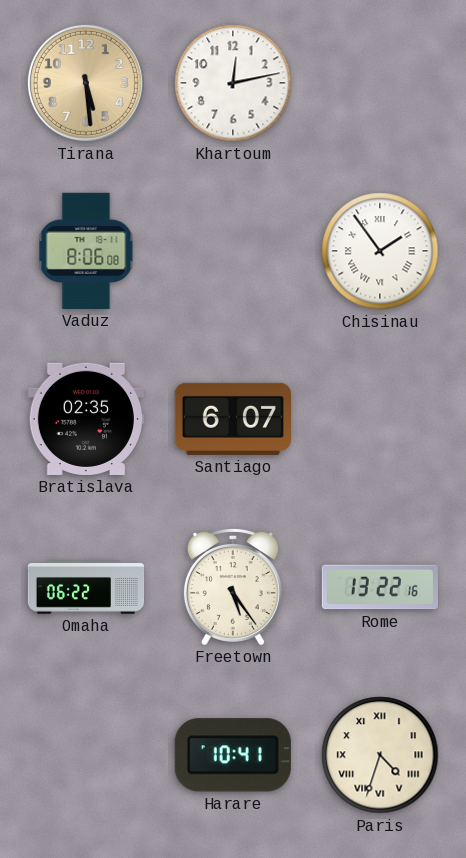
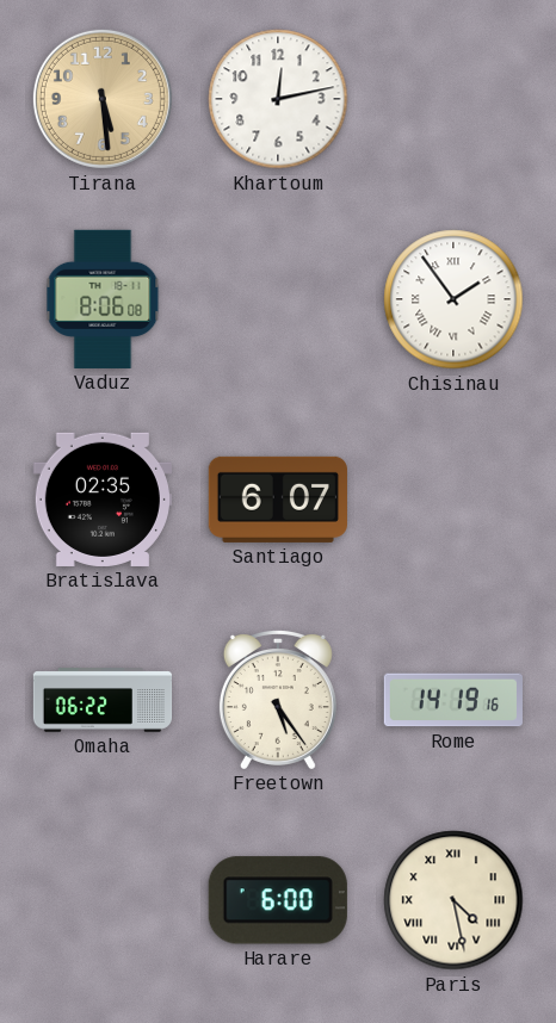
Rome: 13:22 -> 14:19 (453, 700)
Harare: 10:41 -> 6:00 (278, 900)
Paris: 4:33 -> 4:28 (453, 900)
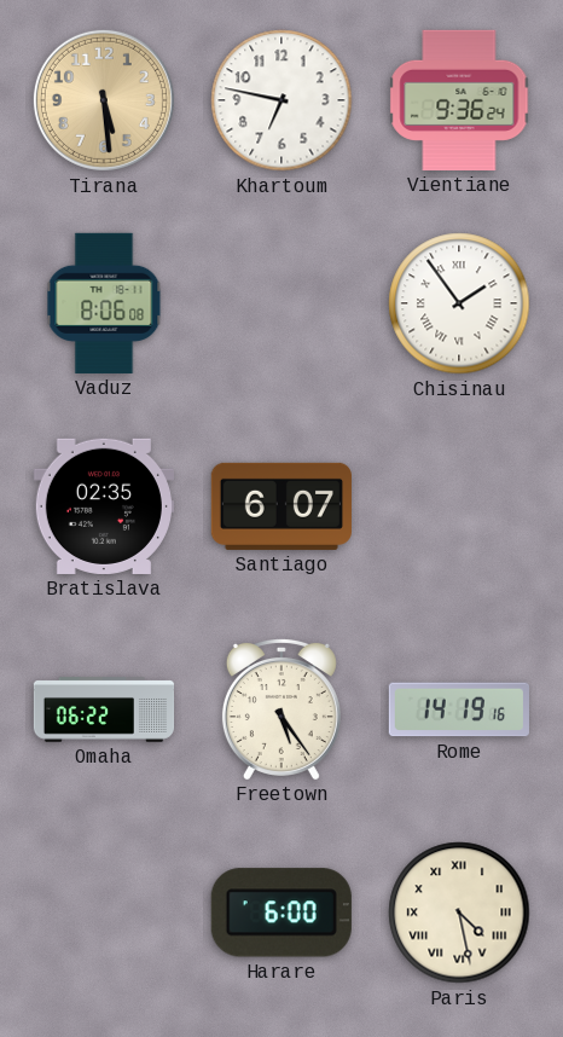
Khartoum: 12:13 -> 6:47 (281, 100)
Vientiane: none -> 9:36 (459, 100)
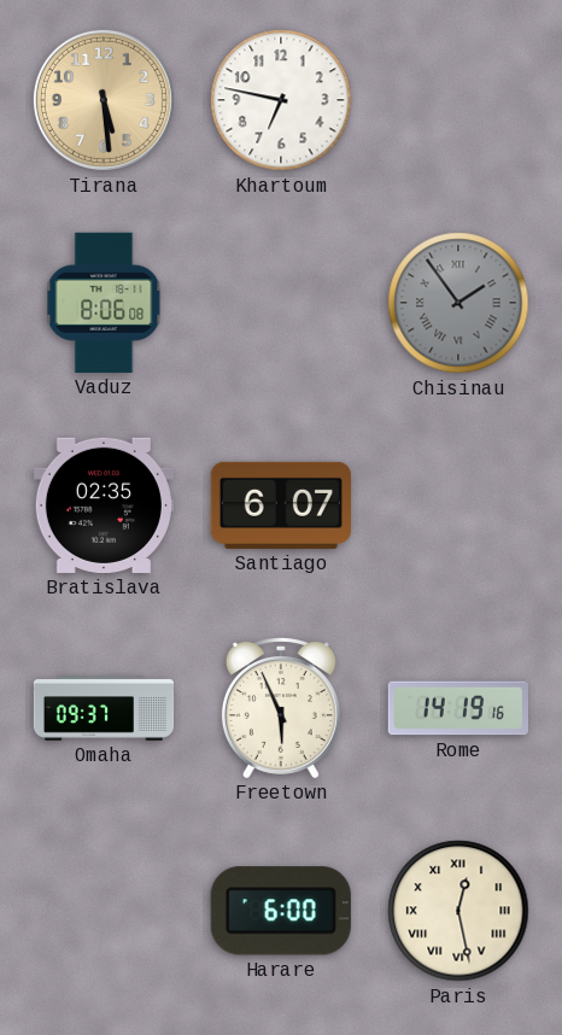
Vientiane: 9:36 -> none (459, 100)
Chisinau dial: white -> grey (458, 303)
Omaha: 06:22 -> 09:37 (104, 708)
Freetown: 5:24 -> 5:56 (281, 707)
Paris: 4:28 -> 12:28 (458, 911)
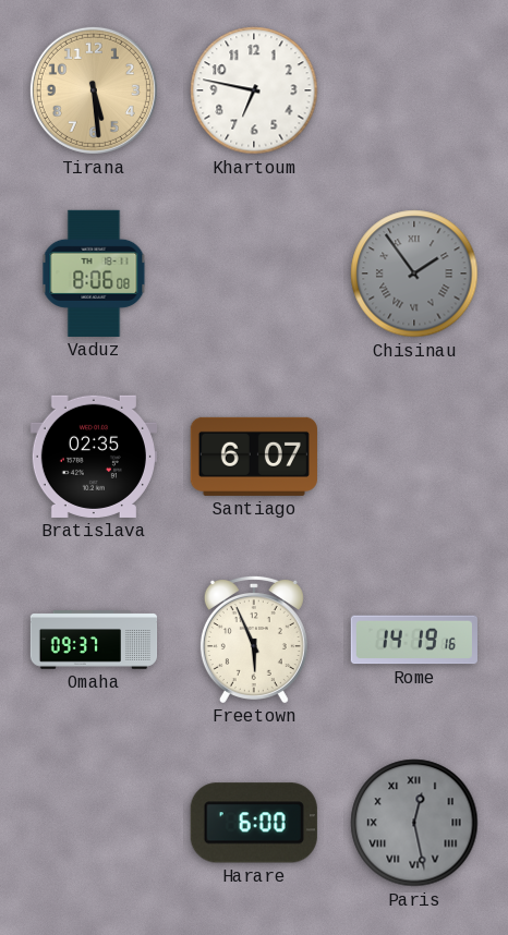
Paris dial: cream -> grey (414, 823)
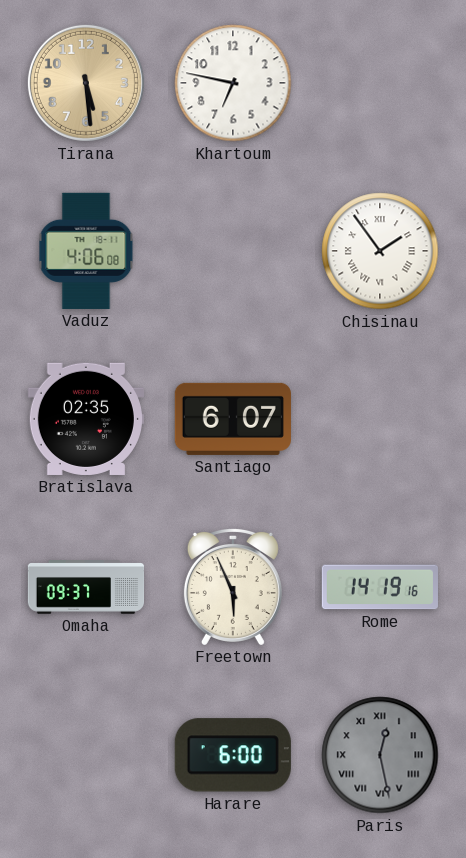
Vaduz: 8:06 -> 4:06 (86, 251)
Chisinau dial: grey -> white (380, 251)
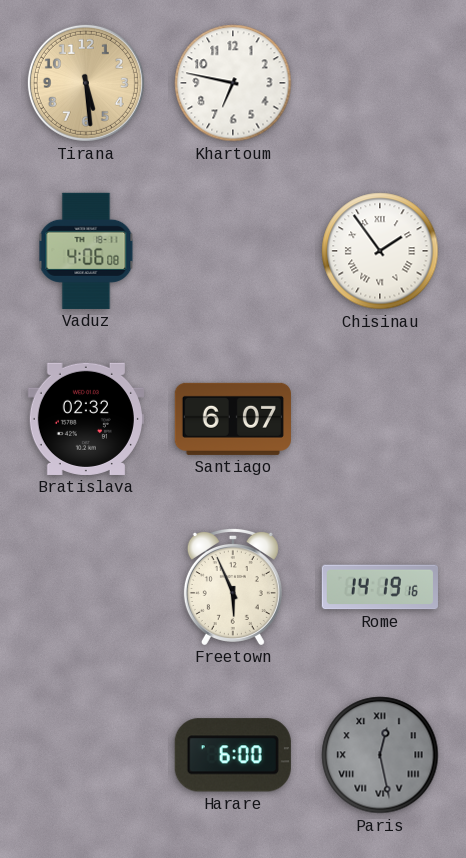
Bratislava: 02:35 -> 02:32 (86, 419)
Omaha: 09:37 -> none (86, 587)
